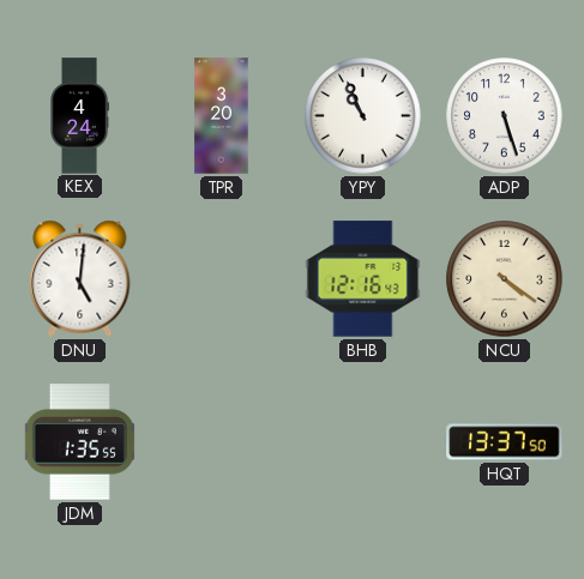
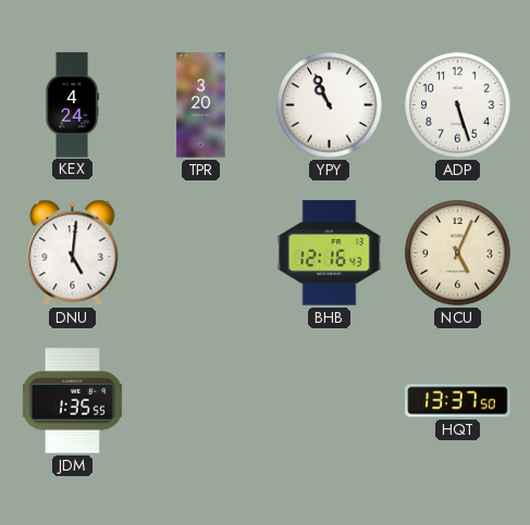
NCU: 4:21 -> 5:04 (458, 253)
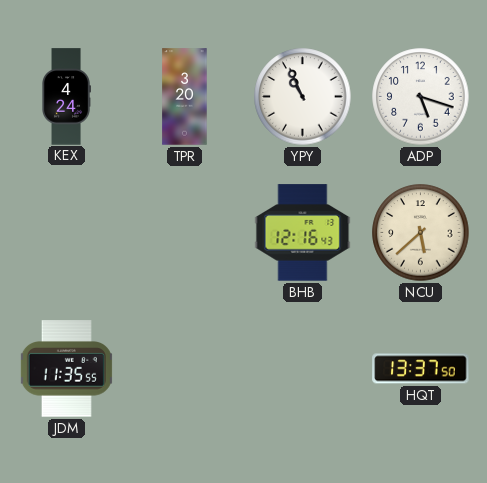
ADP: 5:27 -> 5:18 (421, 97)
DNU: 5:01 -> none (73, 252)
NCU: 5:04 -> 5:38 (421, 233)
JDM: 1:35 -> 11:35 (66, 369)
